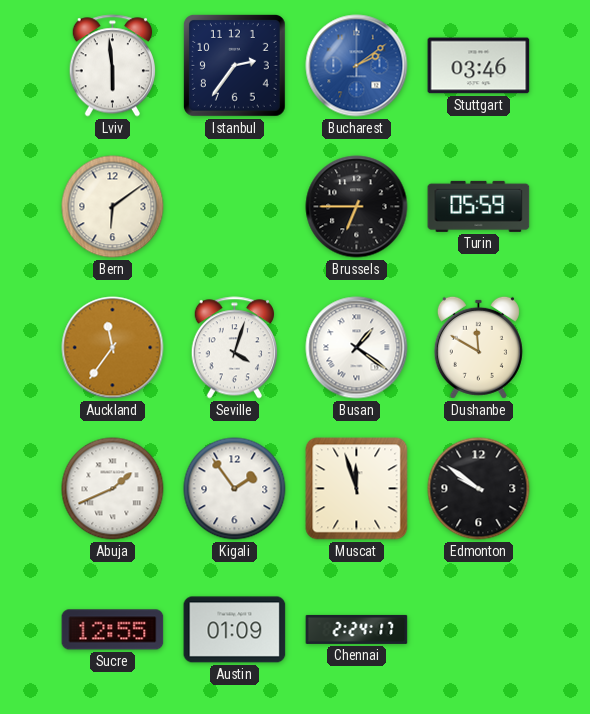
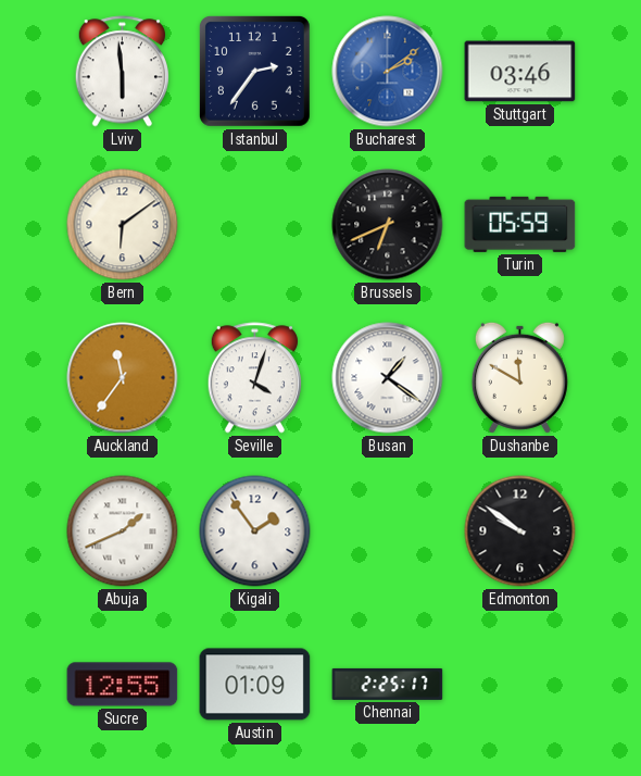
Brussels: 6:45 -> 6:41 (388, 225)
Muscat: 11:57 -> none (357, 489)
Chennai: 2:24 -> 2:25 (388, 684)
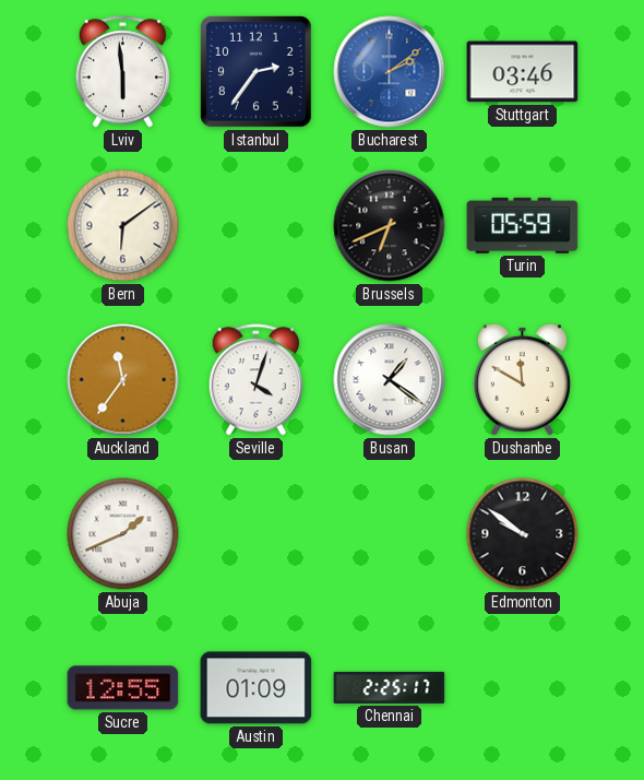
Kigali: 1:54 -> none (255, 531)
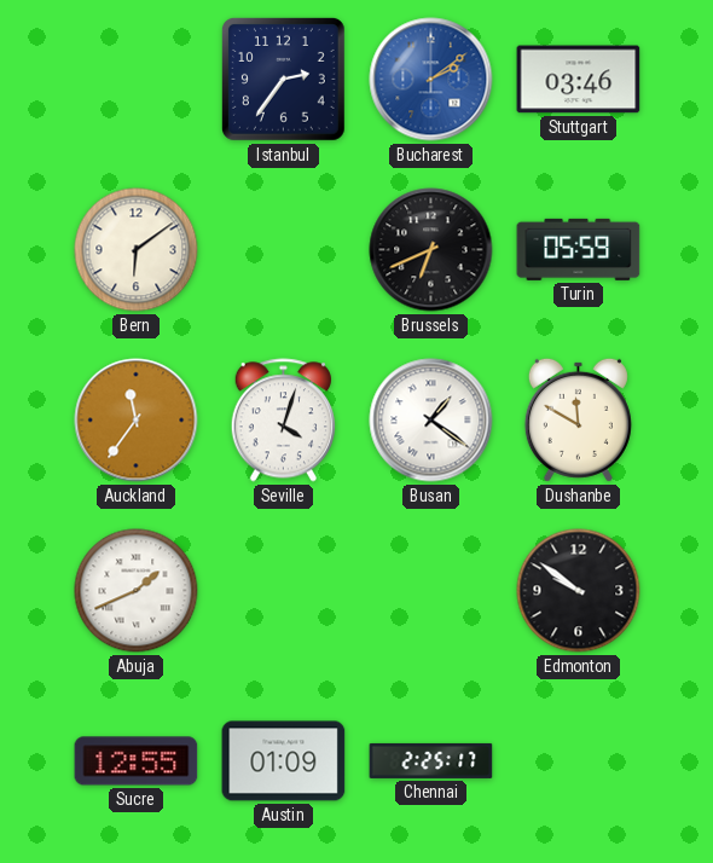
Lviv: 5:59 -> none (122, 72)
